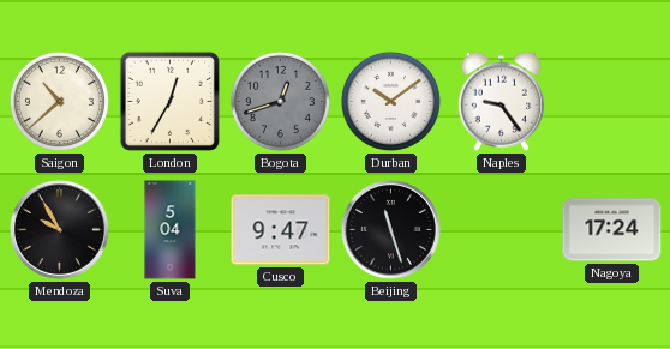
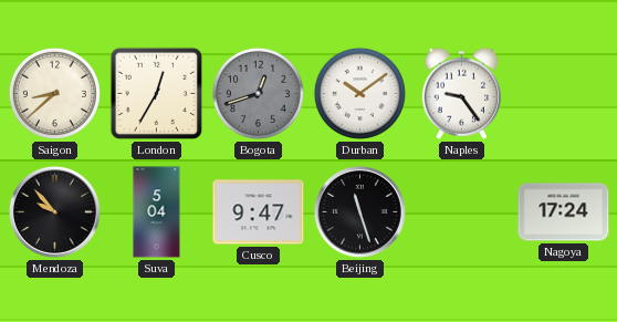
Saigon: 10:38 -> 8:38 (54, 93)
Mendoza: 9:55 -> 9:53 (54, 211)
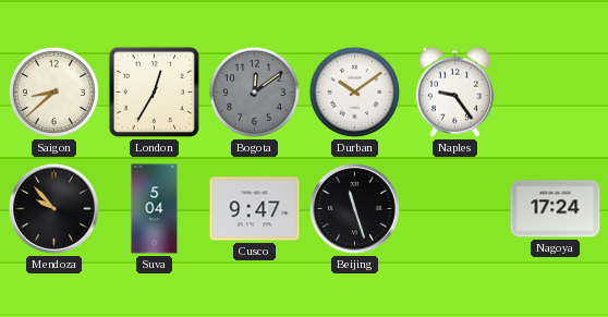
Bogota: 12:42 -> 12:09 (254, 92)
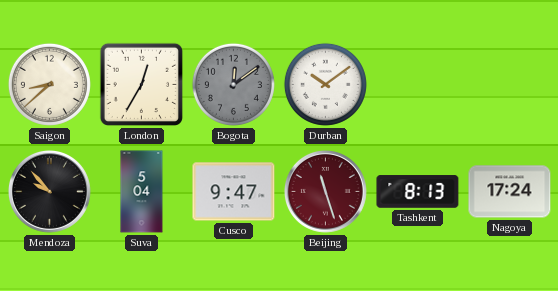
Naples: 9:24 -> none (454, 92)
Beijing dial: black -> burgundy (325, 191)
Tashkent: none -> 8:13 (418, 192)
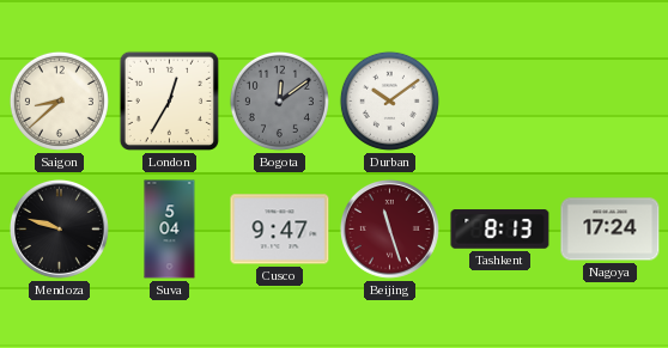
Mendoza: 9:53 -> 9:48 (59, 228)
